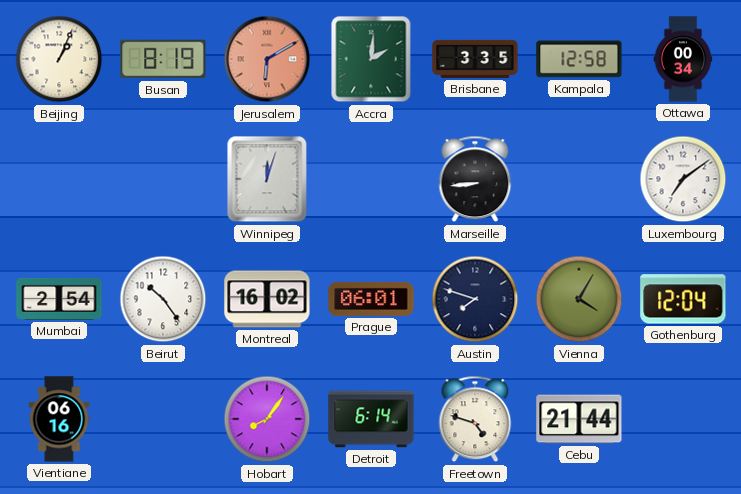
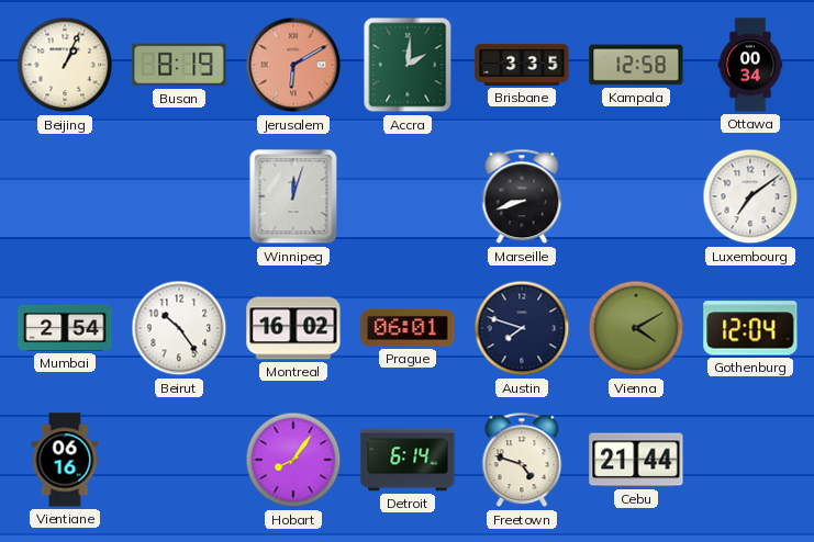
Marseille: 8:44 -> 8:42 (522, 196)
Vienna: 4:05 -> 4:10 (636, 328)
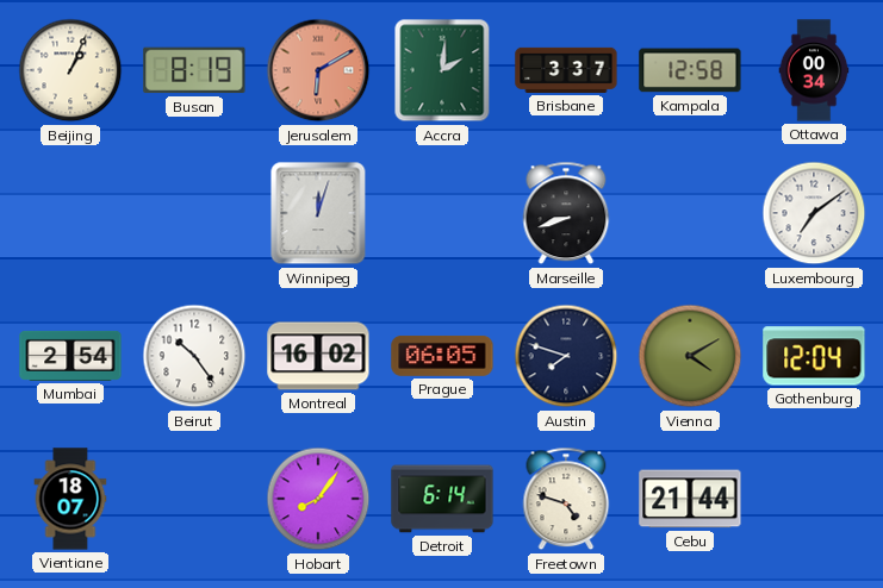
Brisbane: 3:35 -> 3:37 (566, 70)
Prague: 06:01 -> 06:05 (442, 356)
Vientiane: 06:16 -> 18:07 (70, 499)
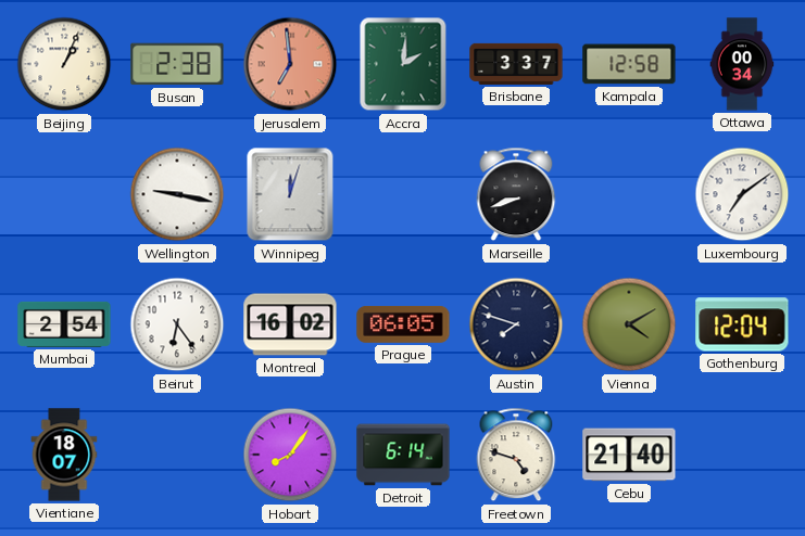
Busan: 8:19 -> 2:38 (177, 64)
Jerusalem: 6:10 -> 6:59 (290, 64)
Wellington: none -> 9:17 (177, 194)
Beirut: 10:24 -> 6:24 (177, 324)
Cebu: 21:44 -> 21:40 (629, 455)
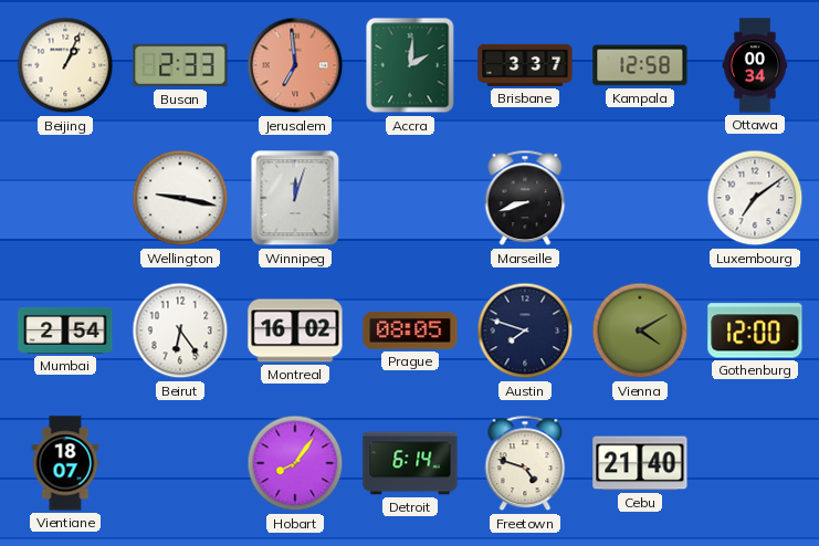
Busan: 2:38 -> 2:33 (180, 65)
Prague: 06:05 -> 08:05 (410, 330)
Gothenburg: 12:04 -> 12:00 (755, 330)
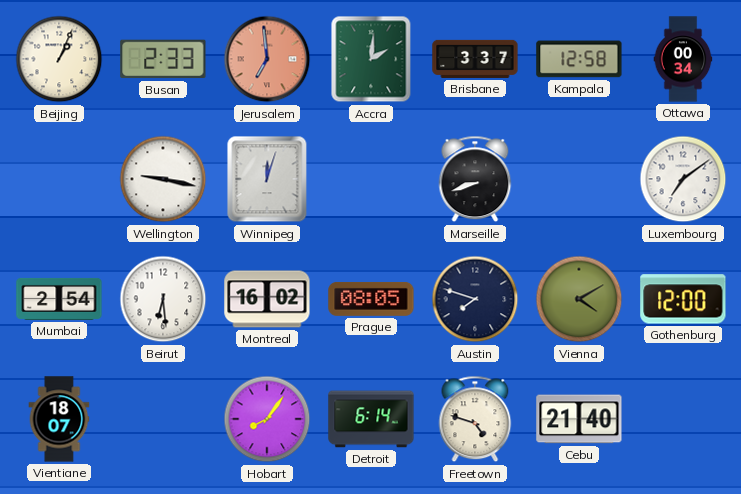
Beirut: 6:24 -> 6:29 (163, 299)
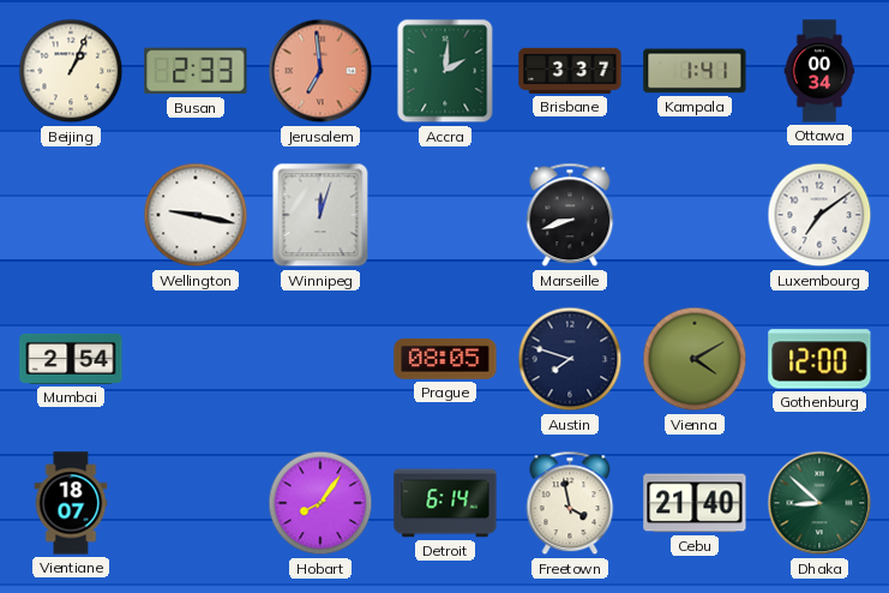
Kampala: 12:58 -> 1:41 (695, 71)
Beirut: 6:29 -> none (163, 299)
Montreal: 16:02 -> none (267, 299)
Freetown: 4:48 -> 3:58 (570, 503)
Dhaka: none -> 8:52 (819, 503)
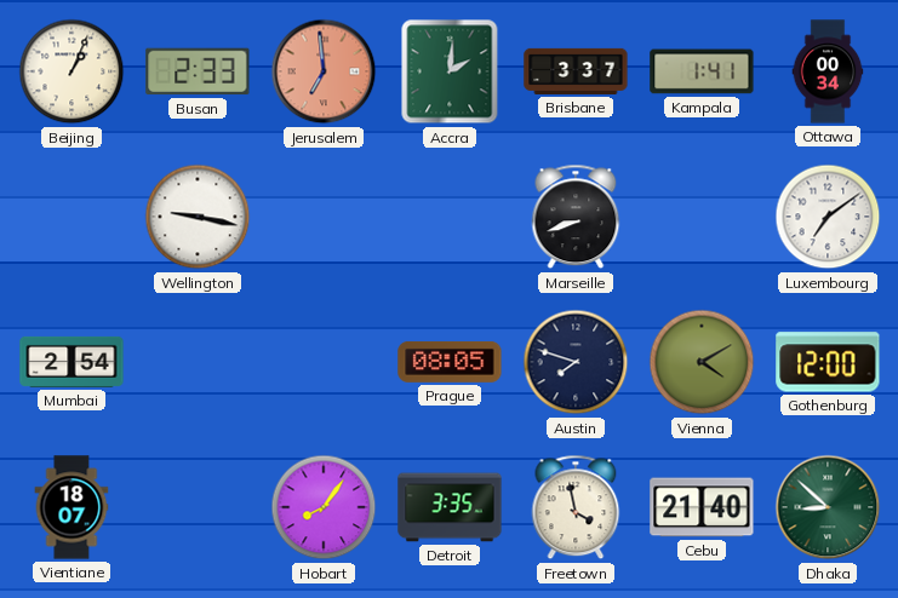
Winnipeg: 12:03 -> none (320, 215)
Detroit: 6:14 -> 3:35 (450, 507)
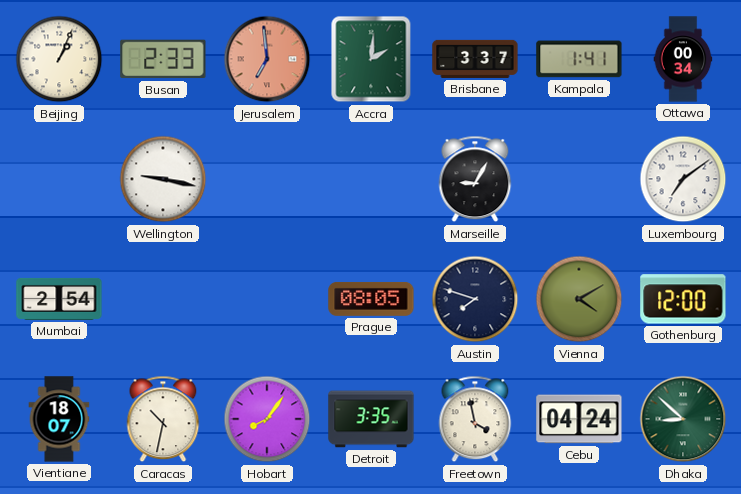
Marseille: 8:42 -> 9:05 (475, 179)
Caracas: none -> 10:32 (163, 419)
Cebu: 21:40 -> 04:24 (579, 419)
